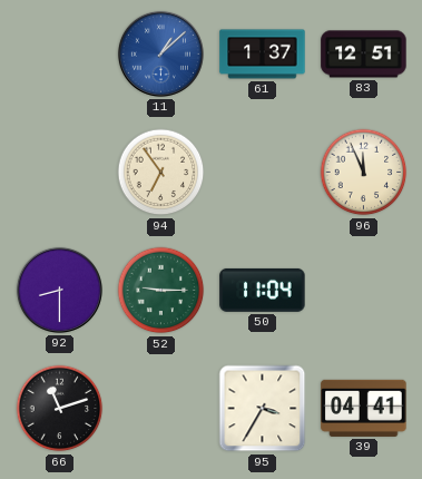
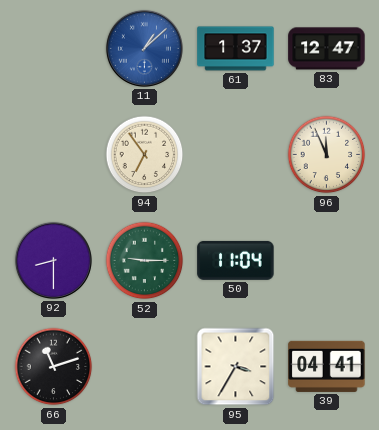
83: 12:51 -> 12:47 (327, 49)
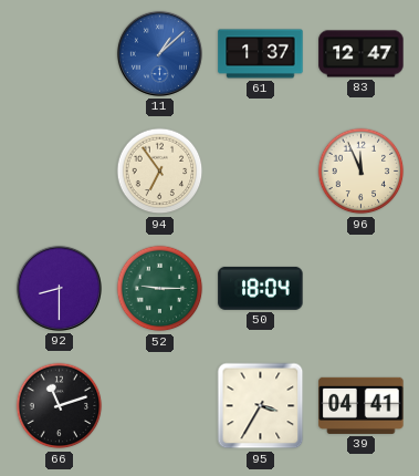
50: 11:04 -> 18:04 (261, 288)
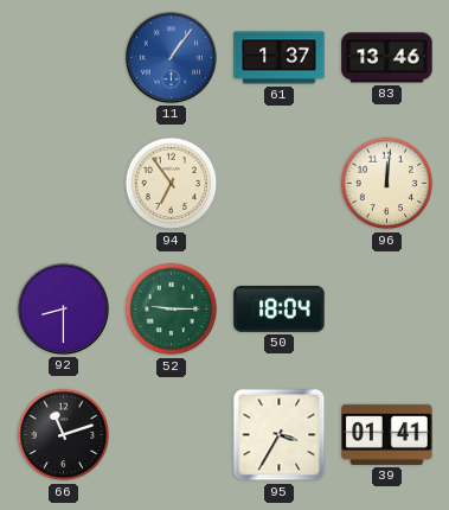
11: 1:08 -> 1:06 (171, 57)
83: 12:47 -> 13:46 (387, 58)
96: 11:56 -> 12:01 (387, 184)
39: 04:41 -> 01:41 (387, 434)
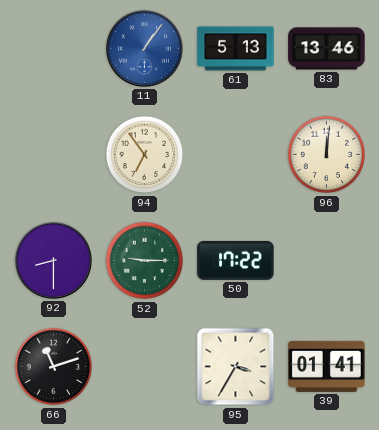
61: 1:37 -> 5:13 (236, 49)
50: 18:04 -> 17:22 (236, 260)
